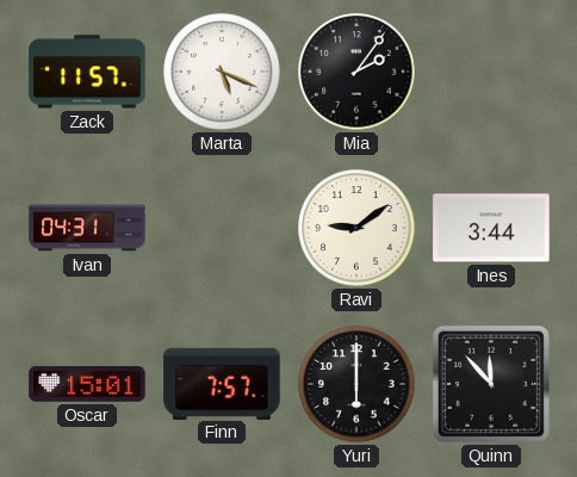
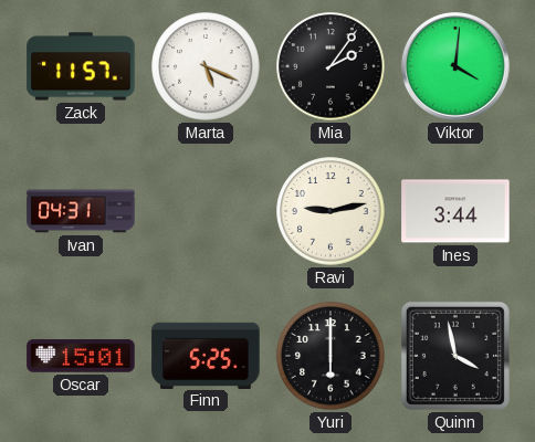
Viktor: none -> 4:01 (455, 66)
Ravi: 9:09 -> 9:13 (331, 211)
Finn: 7:57 -> 5:25 (206, 355)
Quinn: 11:53 -> 3:58 (455, 356)
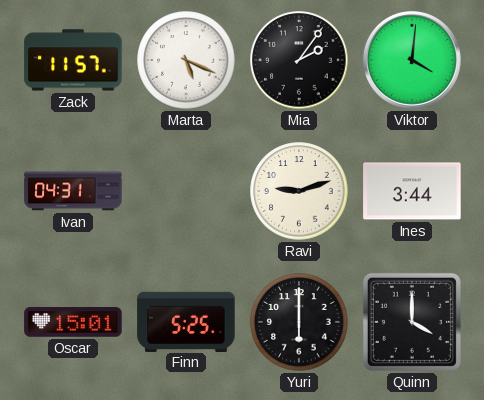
Ravi: 9:13 -> 9:12 (299, 191)
Quinn: 3:58 -> 4:00 (412, 322)
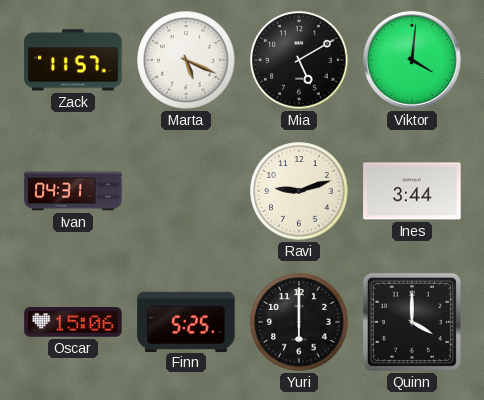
Mia: 2:06 -> 5:10 (299, 60)
Oscar: 15:01 -> 15:06 (73, 322)
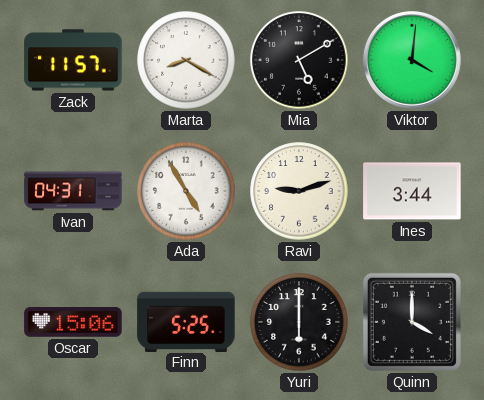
Marta: 5:19 -> 8:20 (186, 60)
Ada: none -> 4:55 (186, 191)
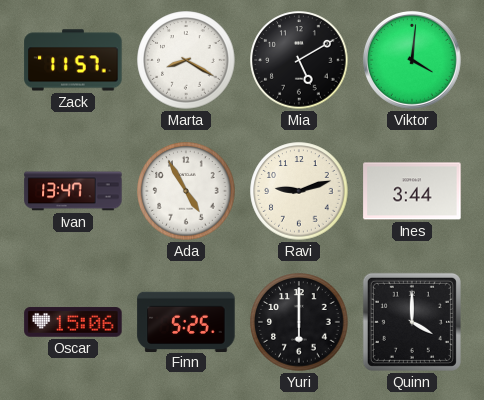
Ivan: 04:31 -> 13:47 (73, 191)
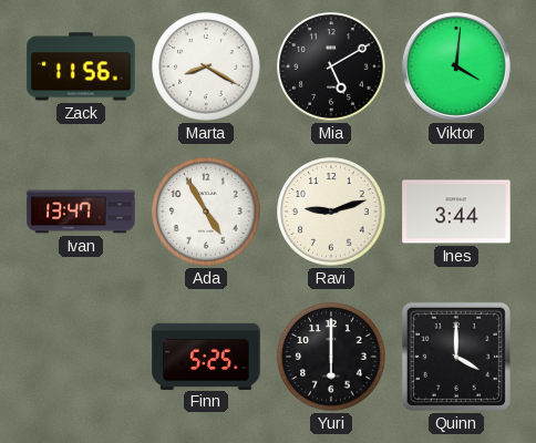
Zack: 11:57 -> 11:56 (81, 66)
Oscar: 15:06 -> none (73, 322)
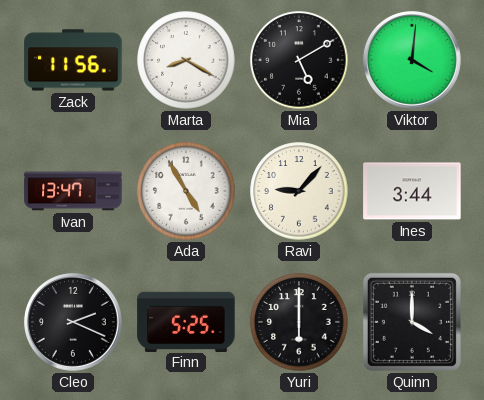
Ravi: 9:12 -> 9:07 (299, 191)
Cleo: none -> 2:19 (73, 322)
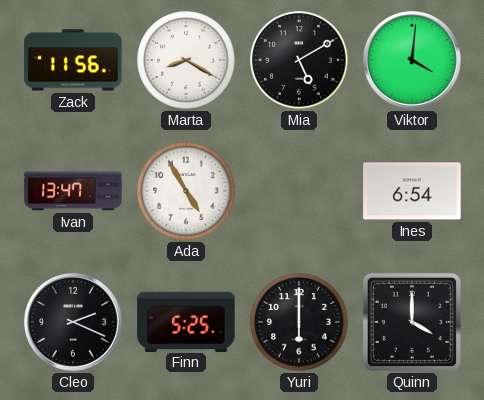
Ravi: 9:07 -> none (299, 191)
Ines: 3:44 -> 6:54 (412, 191)
